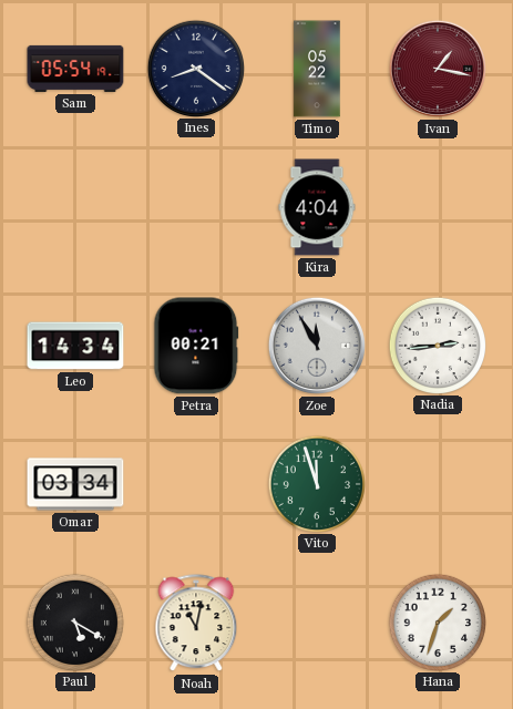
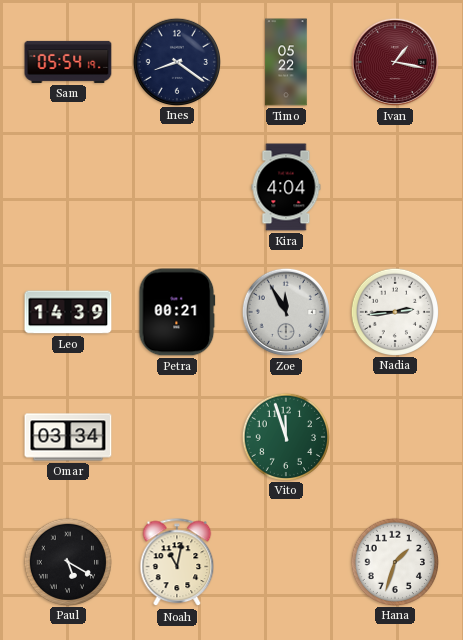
Leo: 14:34 -> 14:39 (68, 312)
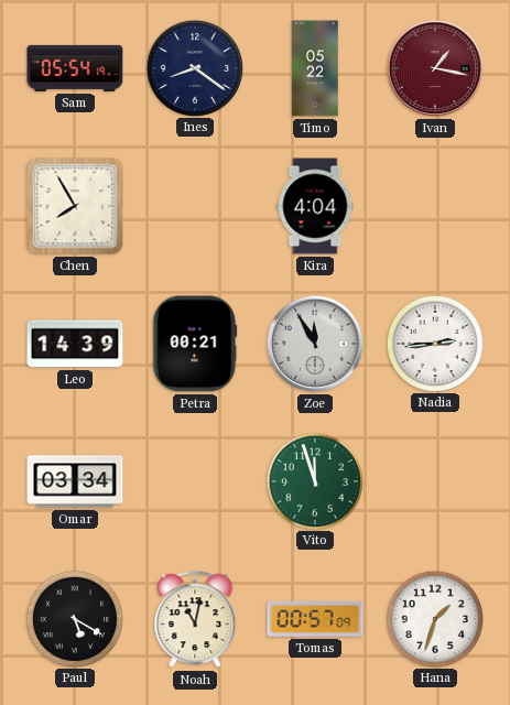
Chen: none -> 7:55 (75, 206)
Tomas: none -> 00:57 (315, 619)
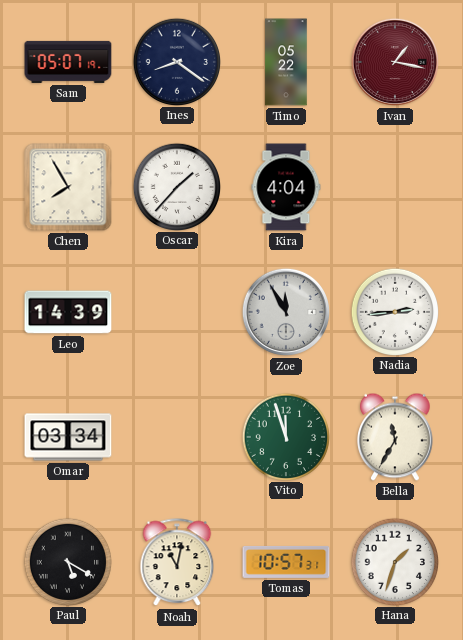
Sam: 05:54 -> 05:07 (68, 62)
Oscar: none -> 1:37 (176, 186)
Petra: 00:21 -> none (195, 344)
Bella: none -> 11:35 (396, 437)
Tomas: 00:57 -> 10:57 (286, 562)
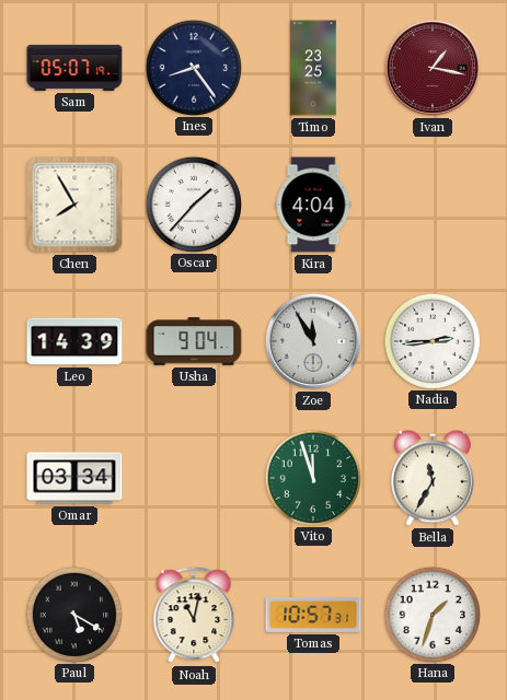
Ines: 8:21 -> 8:24 (193, 67)
Timo: 05:22 -> 23:25 (313, 68)
Usha: none -> 9:04 (194, 341)
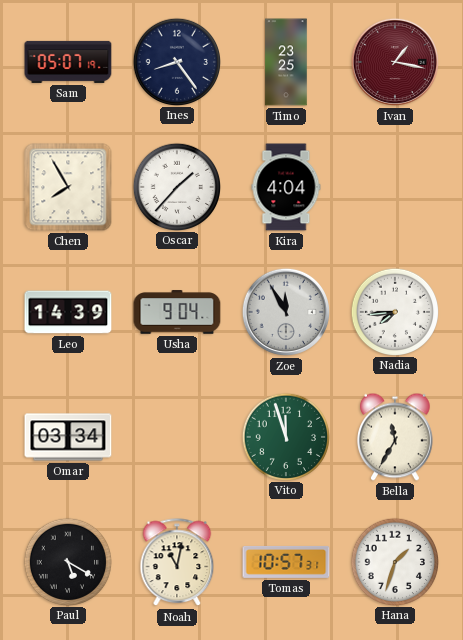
Nadia: 2:44 -> 7:44 (394, 311)
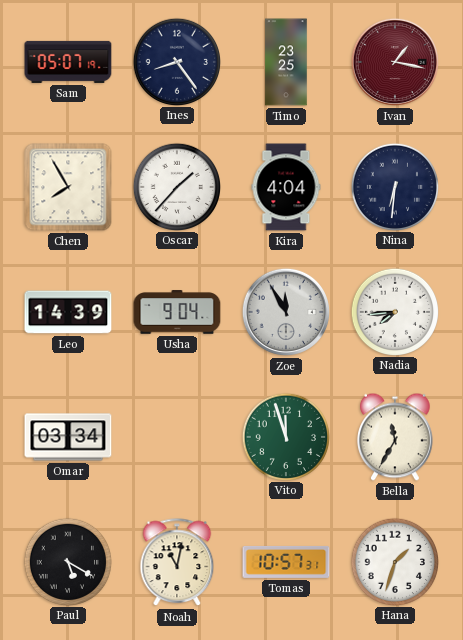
Nina: none -> 6:31 (394, 186)
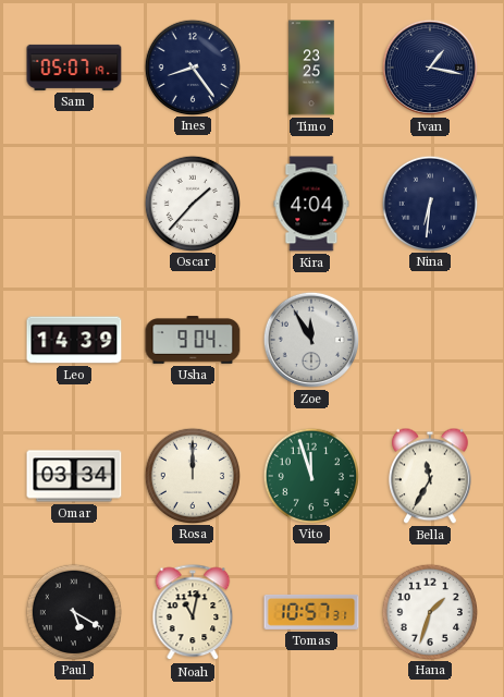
Ivan dial: burgundy -> navy (430, 68)
Chen: 7:55 -> none (68, 187)
Nadia: 7:44 -> none (394, 311)
Rosa: none -> 12:00 (192, 475)
